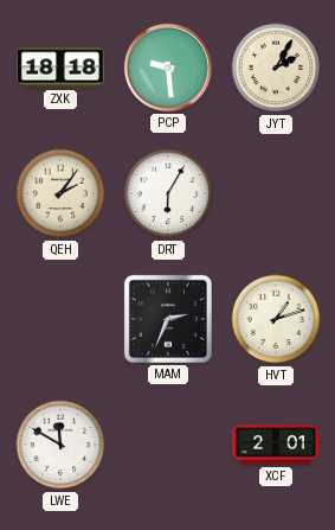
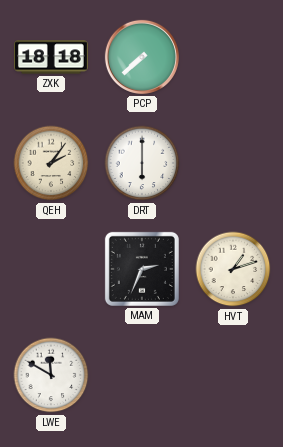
PCP: 9:29 -> 7:38 (142, 57)
JYT: 2:05 -> none (276, 68)
DRT: 6:05 -> 6:00 (142, 163)
XCF: 2:01 -> none (277, 445)
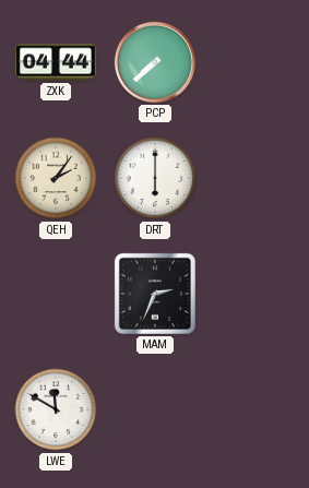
ZXK: 18:18 -> 04:44 (57, 62)
HVT: 1:12 -> none (233, 269)
